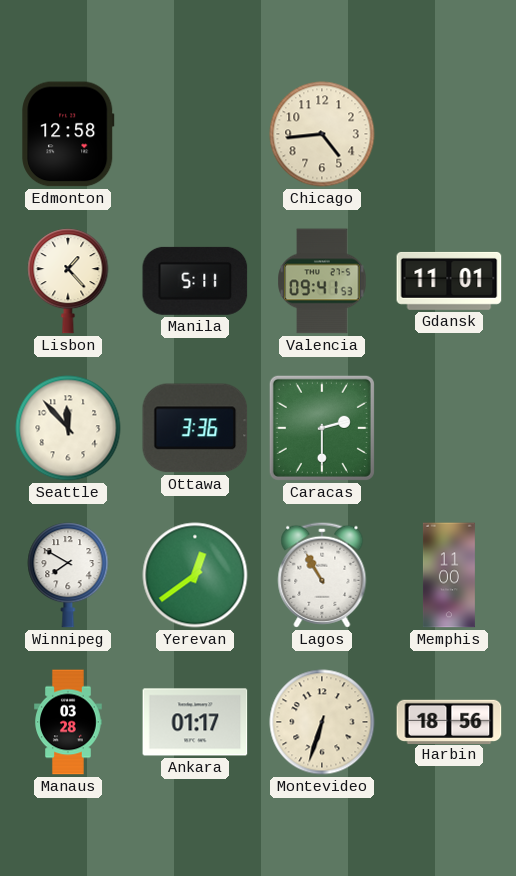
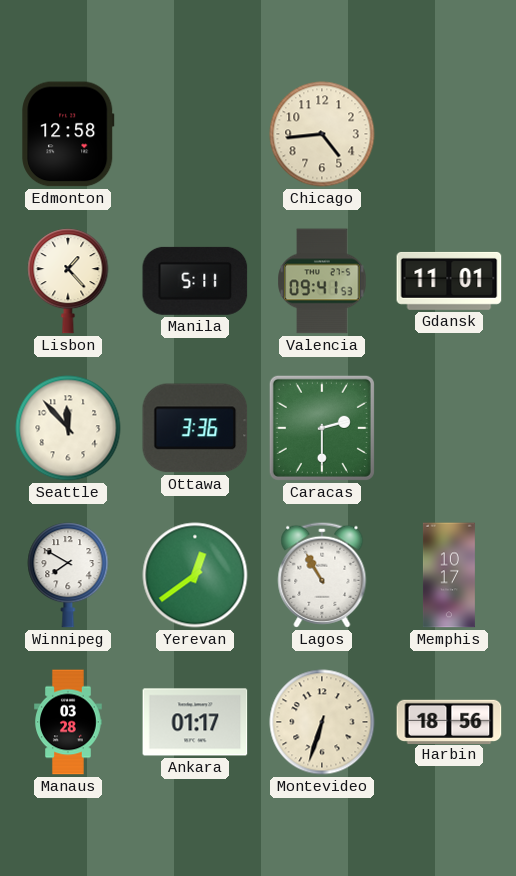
Memphis: 11:00 -> 10:17 (449, 575)
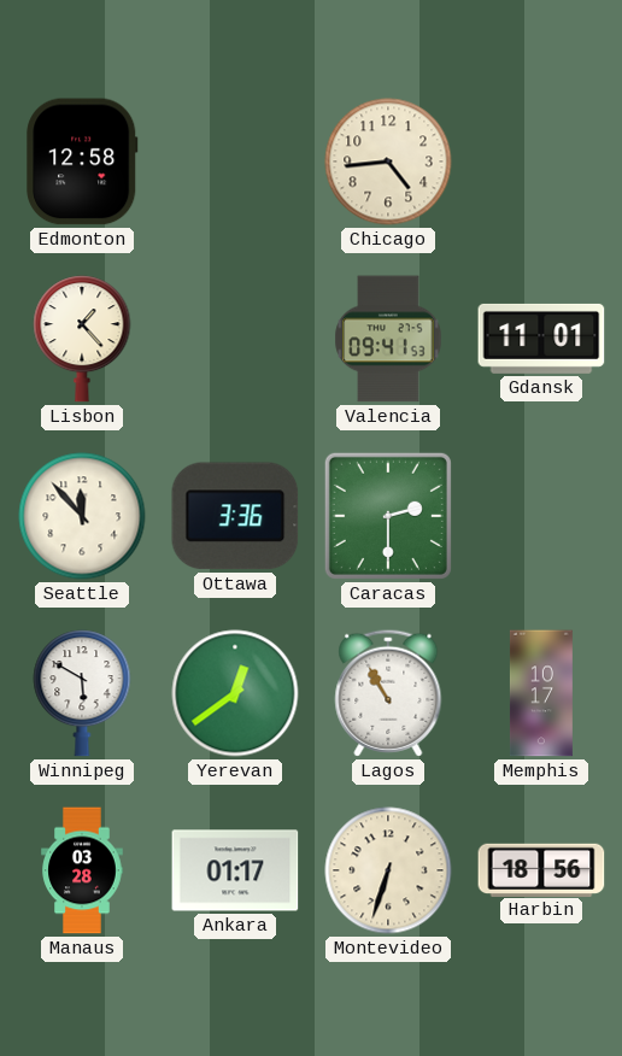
Manila: 5:11 -> none (195, 281)
Winnipeg: 7:50 -> 5:50 (82, 693)
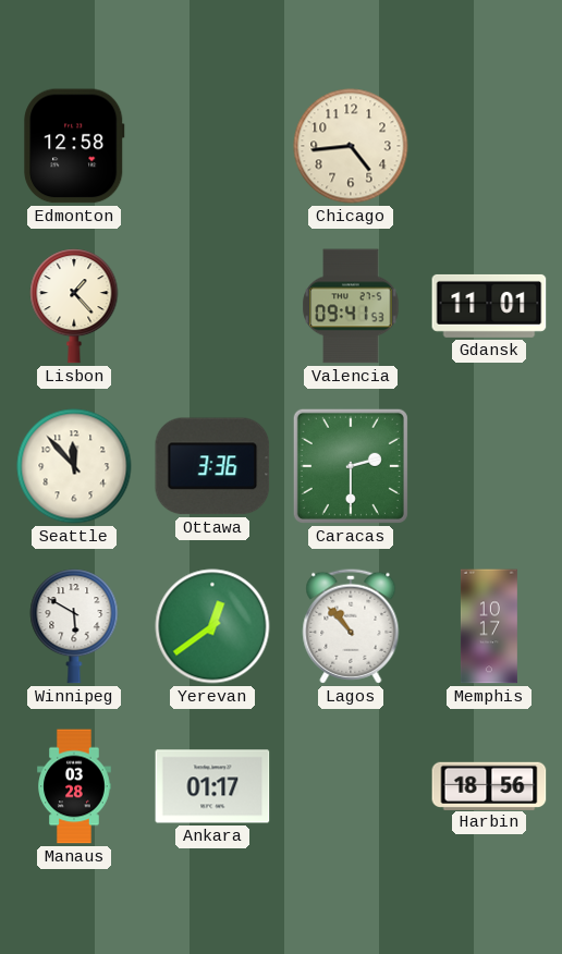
Lagos: 10:55 -> 10:53 (351, 626)
Montevideo: 6:33 -> none (388, 870)
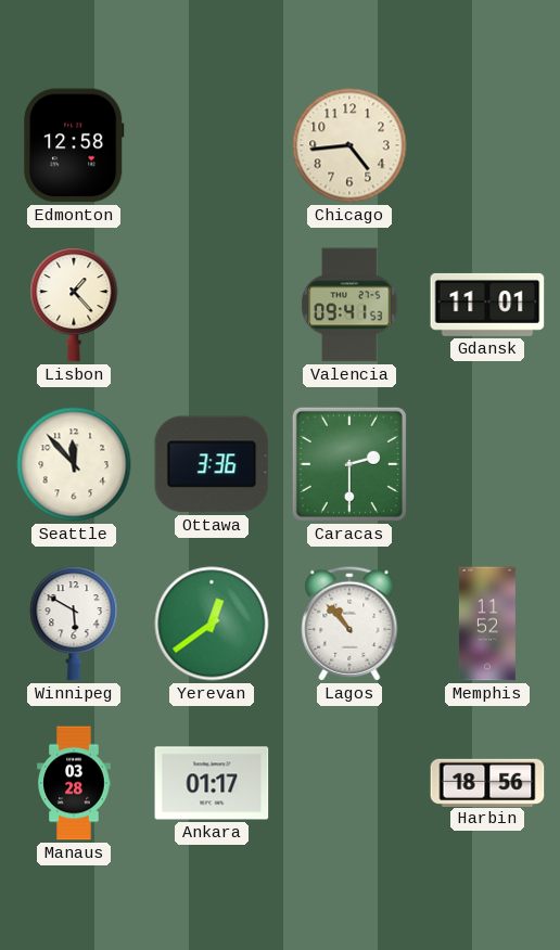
Memphis: 10:17 -> 11:52 (487, 624)
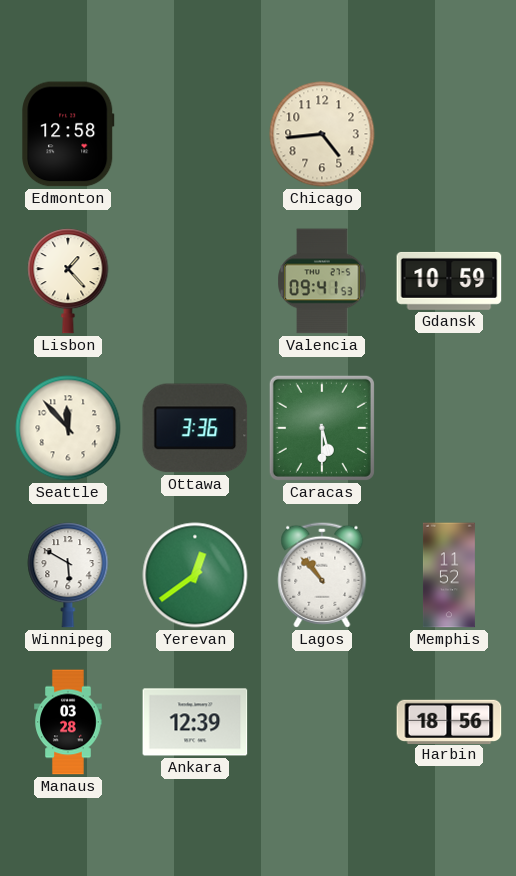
Gdansk: 11:01 -> 10:59 (449, 281)
Caracas: 2:30 -> 5:30 (322, 428)
Ankara: 01:17 -> 12:39 (195, 722)
